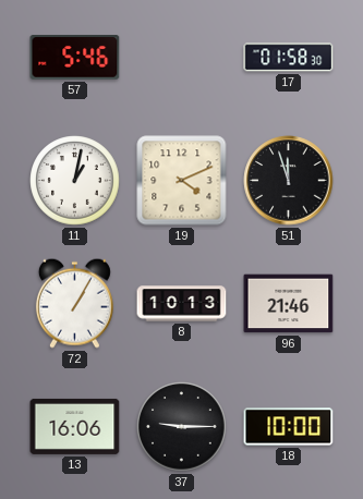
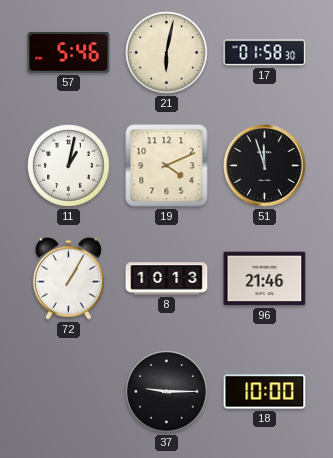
21: none -> 6:02 (167, 53)
13: 16:06 -> none (75, 426)
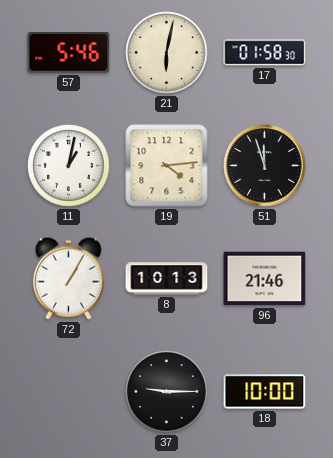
19: 4:11 -> 4:14 (167, 166)
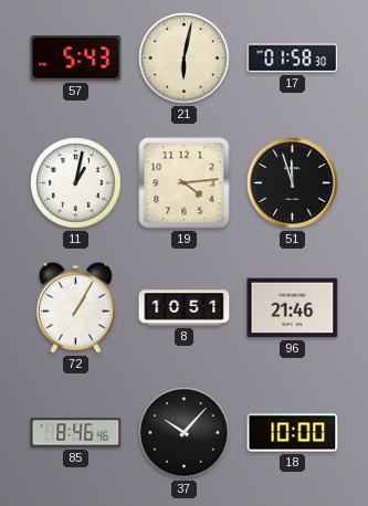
57: 5:46 -> 5:43 (76, 59)
8: 10:13 -> 10:51 (185, 308)
85: none -> 8:46 (76, 433)
37: 9:15 -> 10:07 (185, 433)
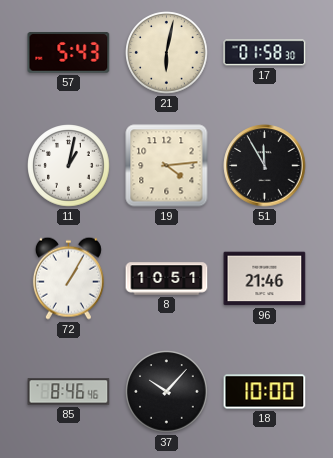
51: 11:57 -> 11:55 (265, 166)
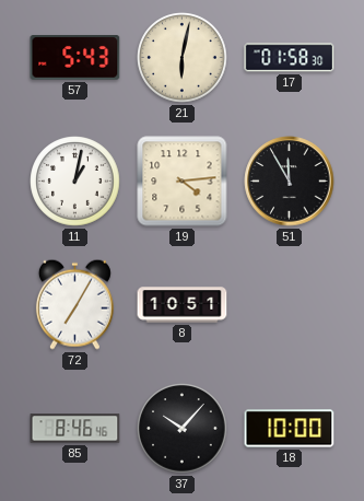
72: 1:05 -> 7:05 (74, 304)
96: 21:46 -> none (265, 279)
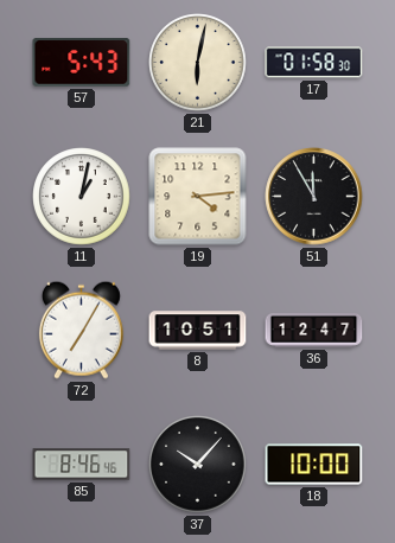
36: none -> 12:47 (314, 331)
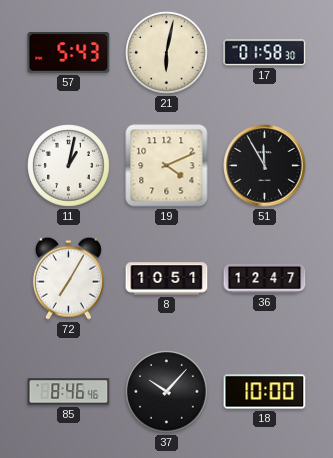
19: 4:14 -> 4:11 (167, 166)
